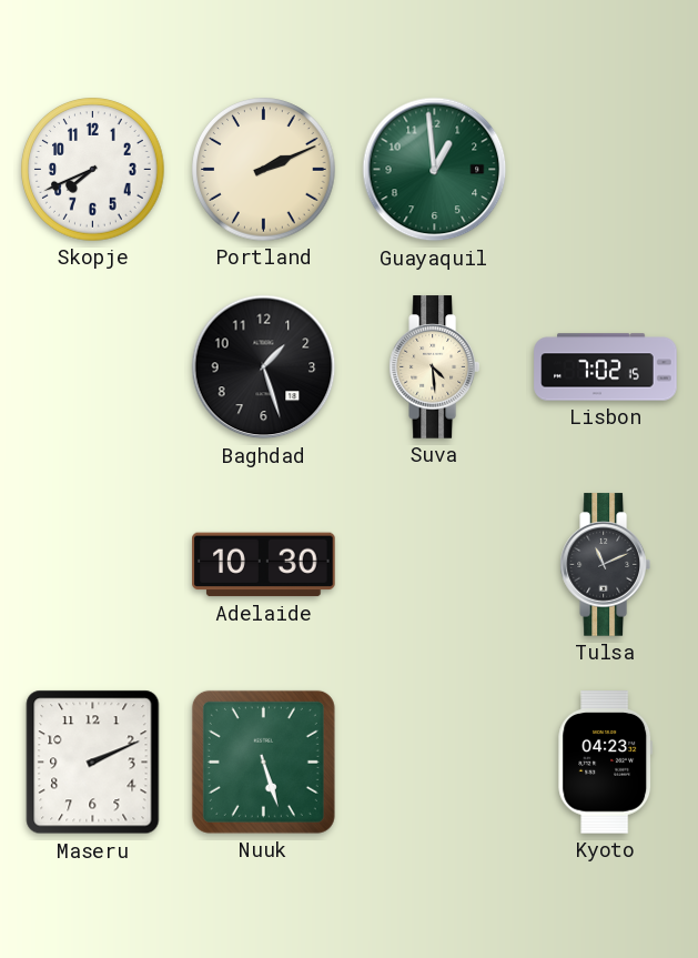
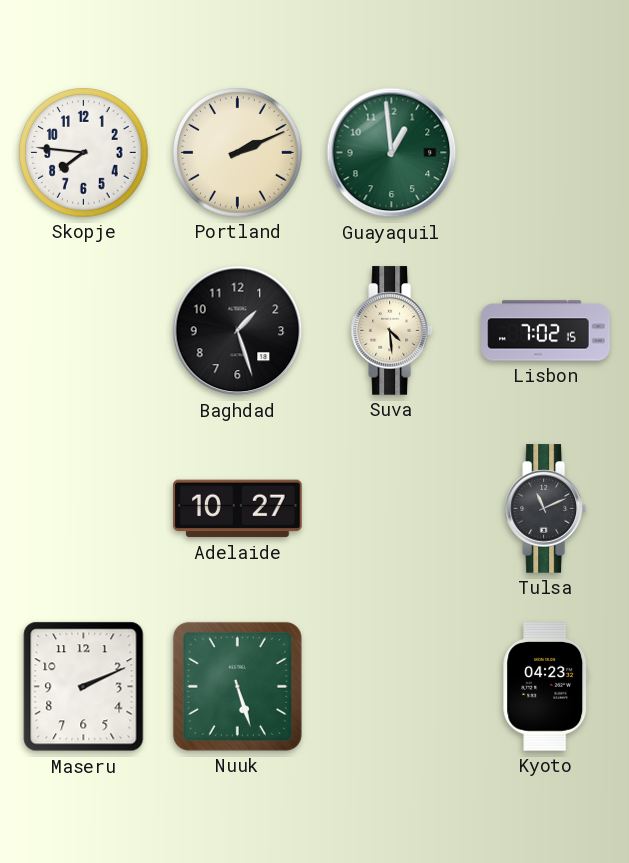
Skopje: 7:41 -> 7:46 (84, 153)
Adelaide: 10:30 -> 10:27 (238, 509)
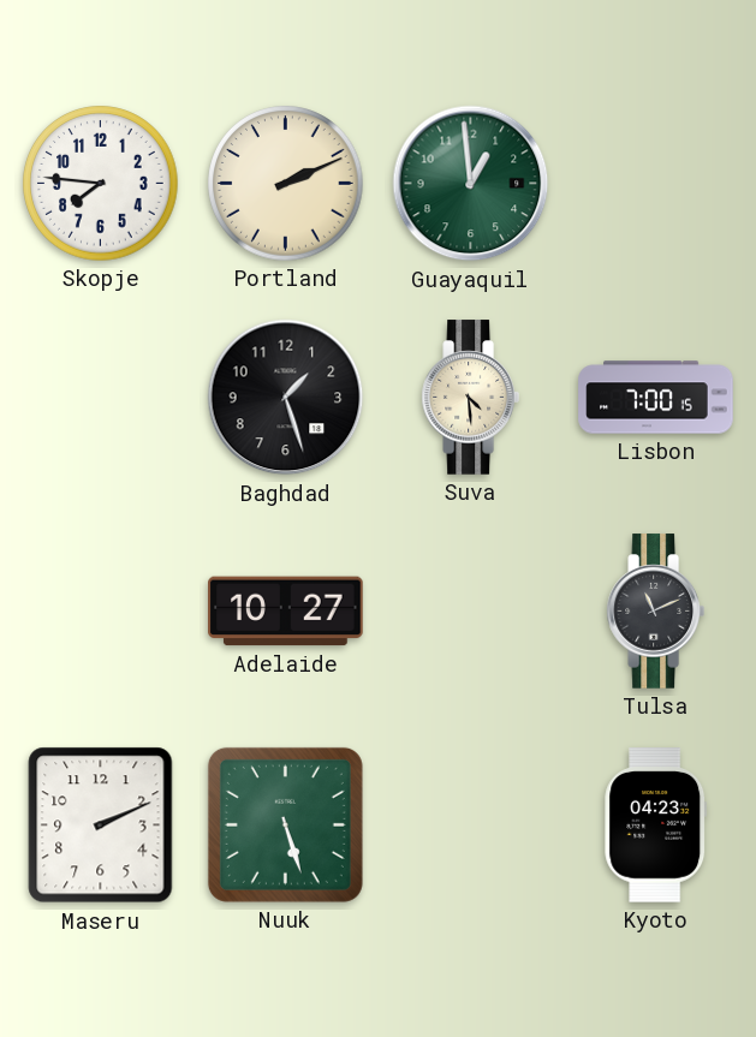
Lisbon: 7:02 -> 7:00 (656, 398)
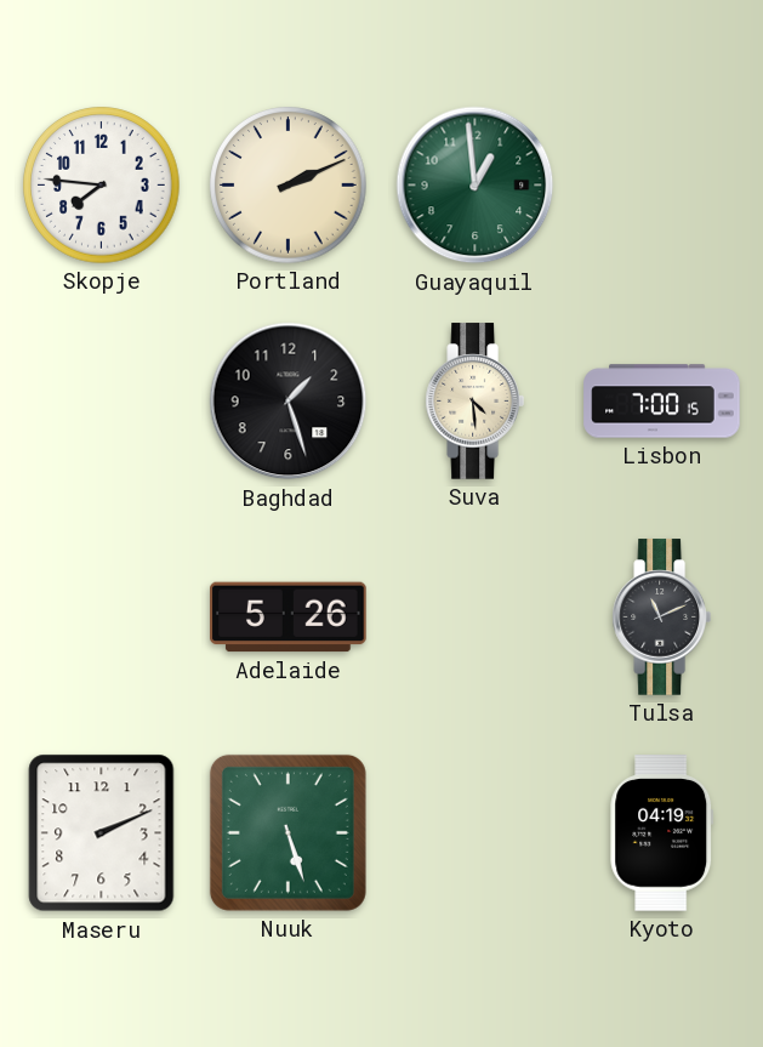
Adelaide: 10:27 -> 5:26 (289, 618)
Kyoto: 04:23 -> 04:19 (662, 833)
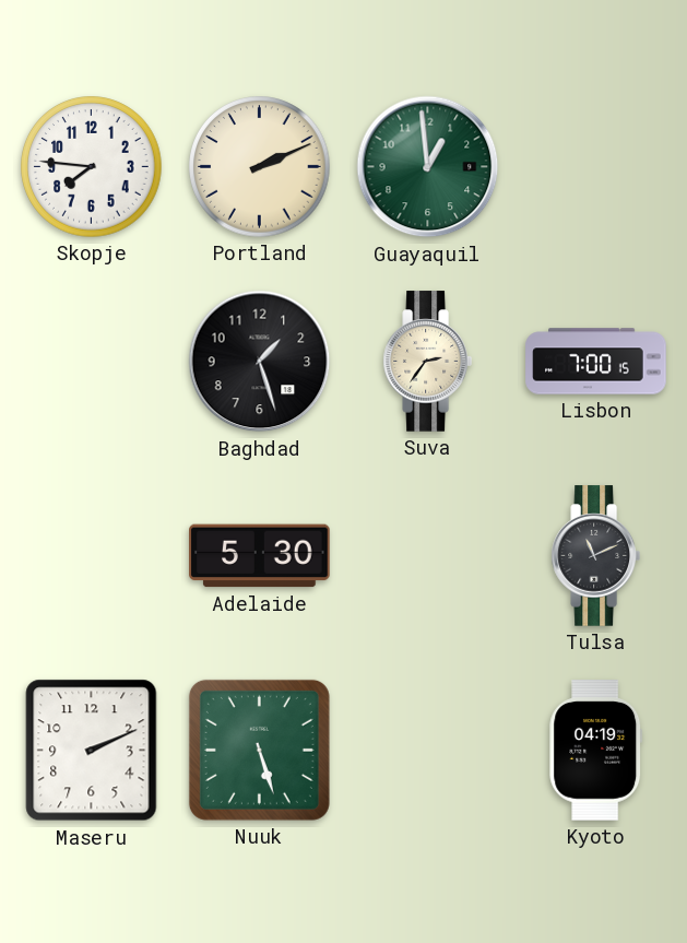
Suva: 4:29 -> 2:36 (427, 362)
Adelaide: 5:26 -> 5:30 (260, 556)
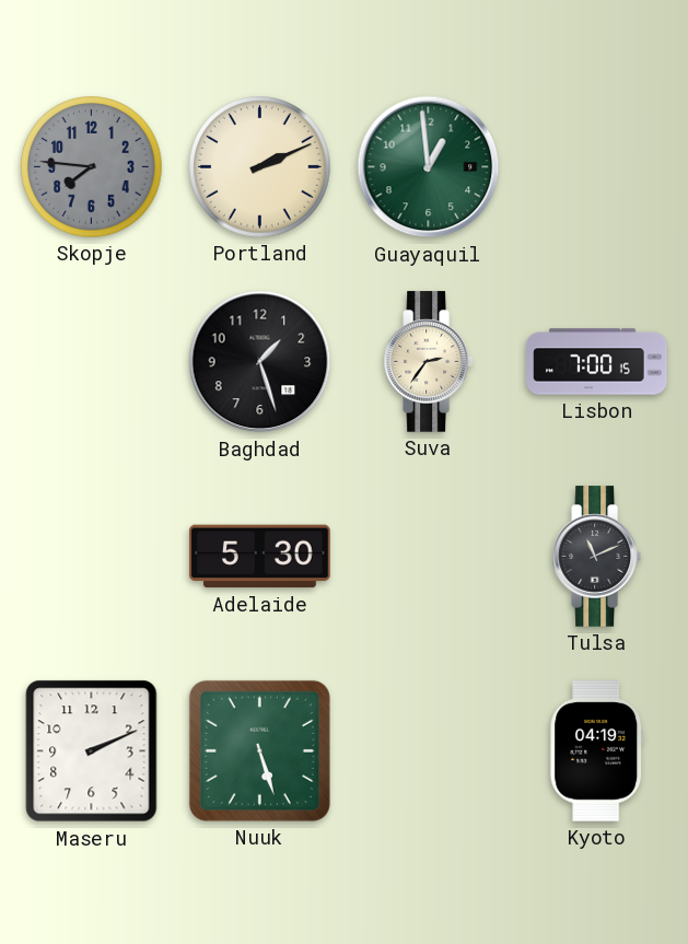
Skopje dial: white -> grey (92, 167)
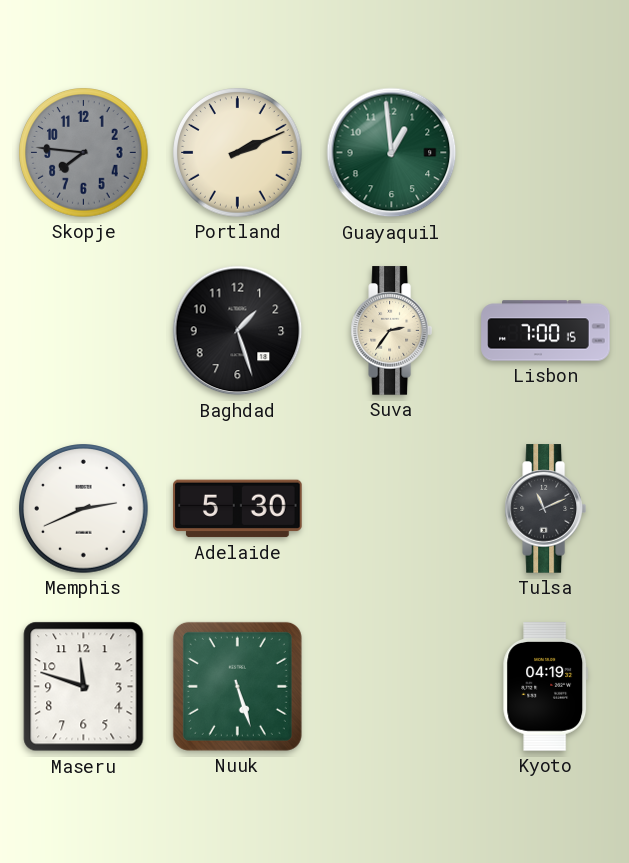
Memphis: none -> 2:41 (84, 509)
Maseru: 2:11 -> 11:48 (84, 687)
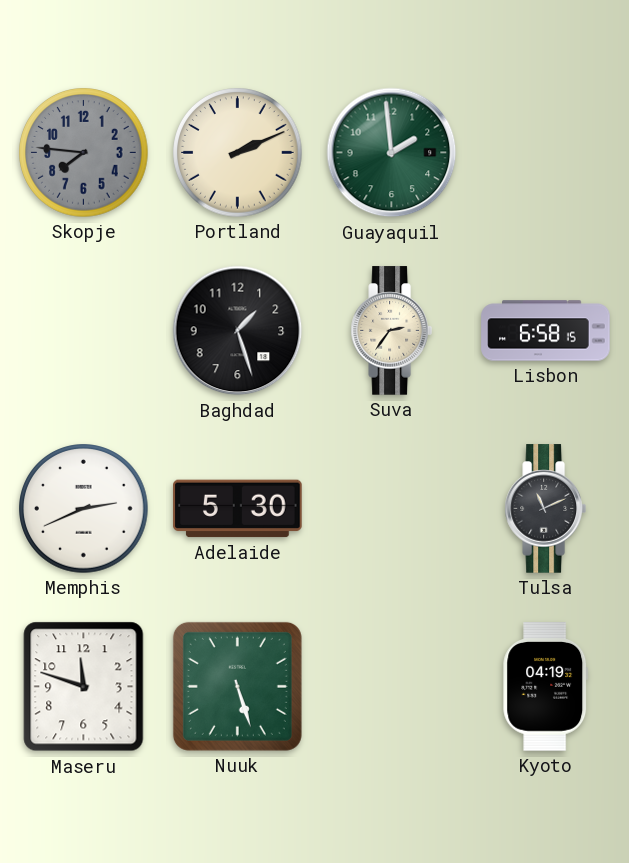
Guayaquil: 12:59 -> 1:59 (392, 153)
Lisbon: 7:00 -> 6:58 (546, 331)
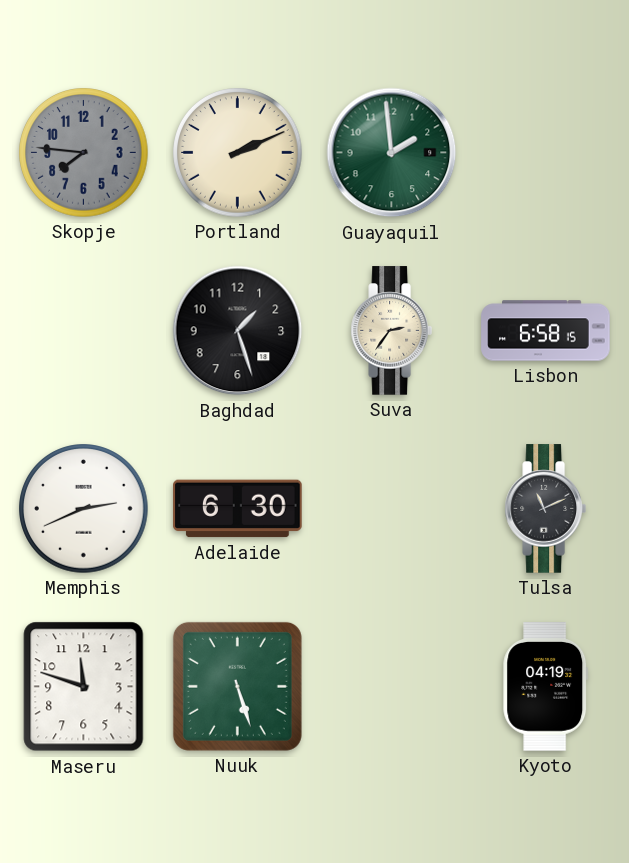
Adelaide: 5:30 -> 6:30 (238, 509)
